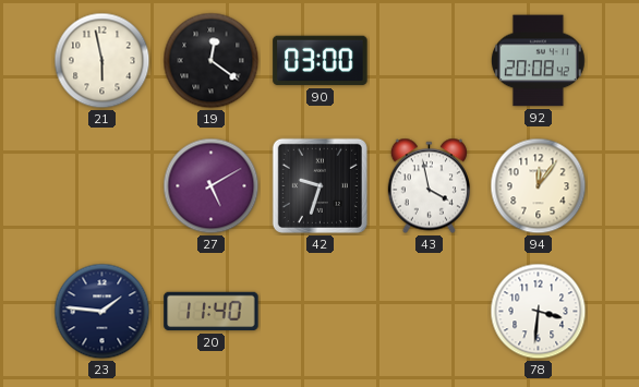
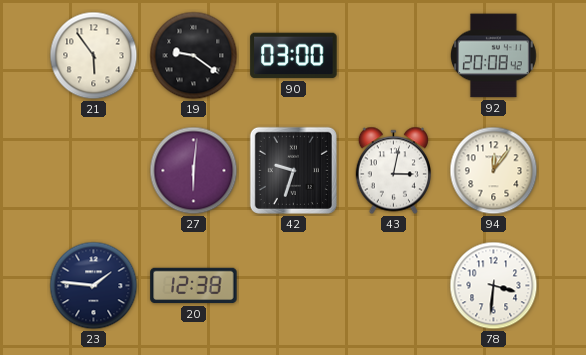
21: 5:58 -> 5:54 (94, 56)
19: 12:21 -> 9:21 (194, 56)
27: 5:10 -> 6:01 (194, 171)
43: 3:58 -> 3:02 (393, 171)
20: 11:40 -> 12:38 (194, 286)
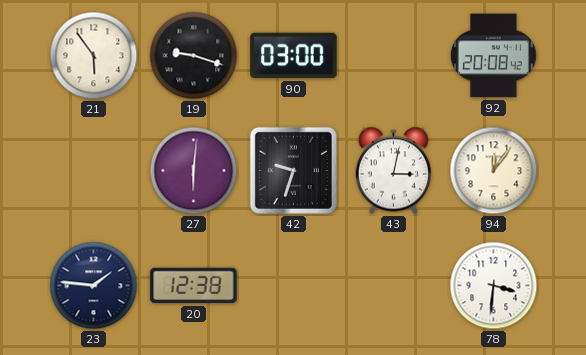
19: 9:21 -> 9:18 (194, 56)
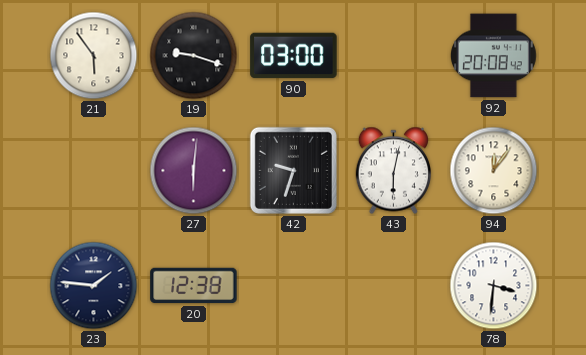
43: 3:02 -> 6:02 (393, 171)
